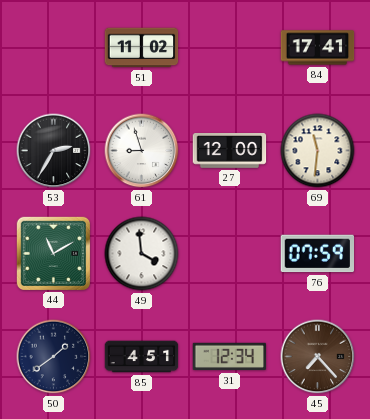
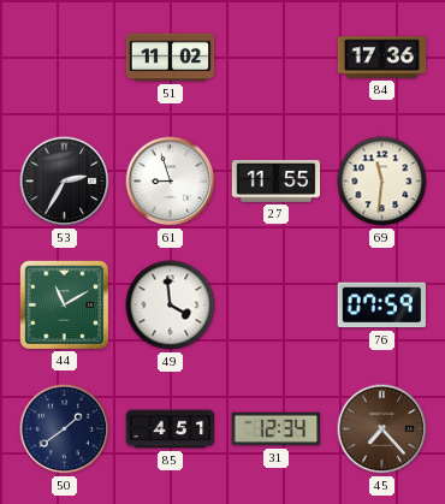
84: 17:41 -> 17:36 (382, 58)
27: 12:00 -> 11:55 (277, 182)
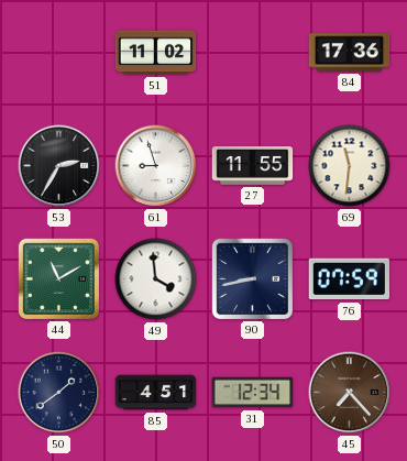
90: none -> 8:43 (252, 278)
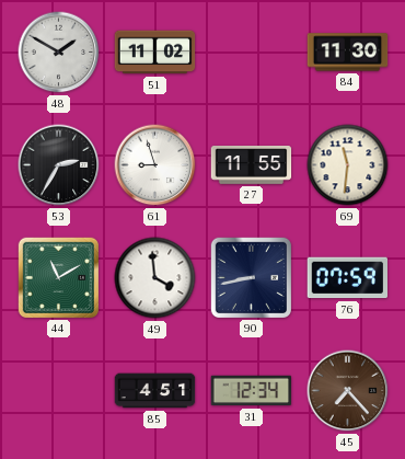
48: none -> 1:50 (59, 53)
84: 17:36 -> 11:30 (348, 53)
50: 1:39 -> none (59, 393)
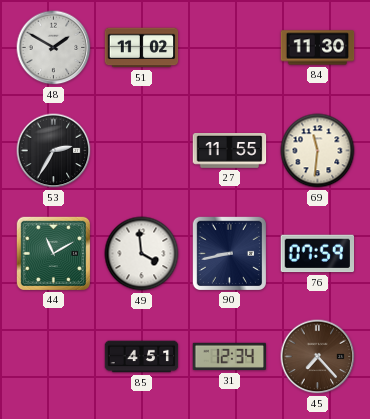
61: 8:57 -> none (155, 165)
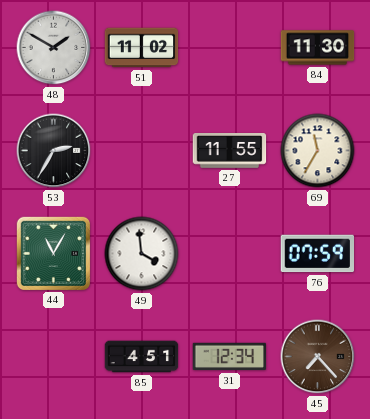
69: 11:31 -> 11:35 (318, 151)
44: 11:10 -> 11:05 (53, 253)
90: 8:43 -> none (229, 253)
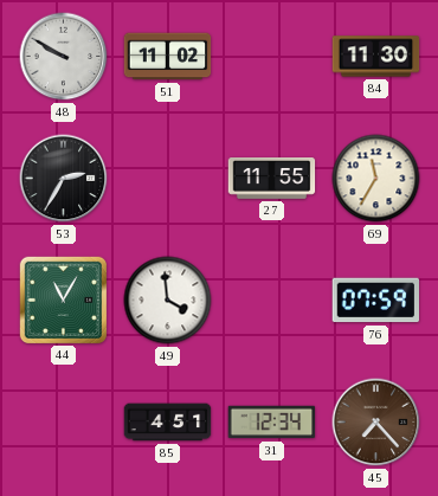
48: 1:50 -> 9:50 (64, 57)
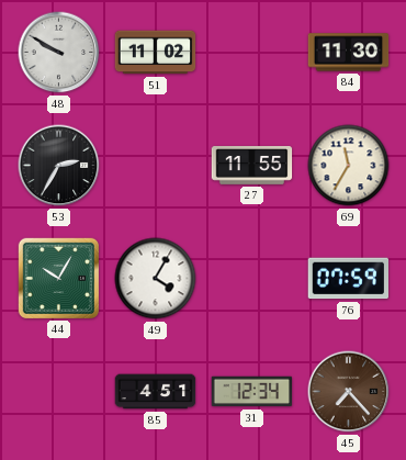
44: 11:05 -> 10:05 (58, 278)
49: 3:59 -> 4:05 (156, 279)
